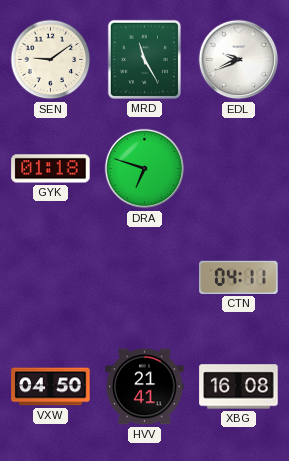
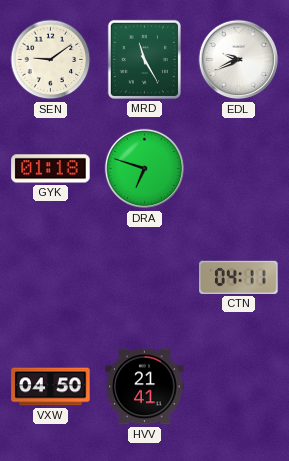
XBG: 16:08 -> none (239, 387)
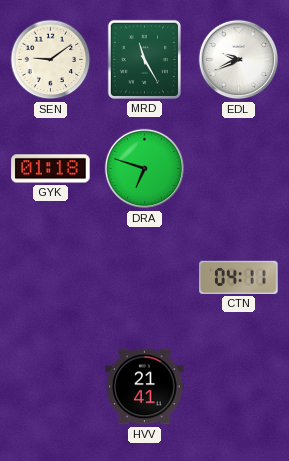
VXW: 04:50 -> none (51, 387)
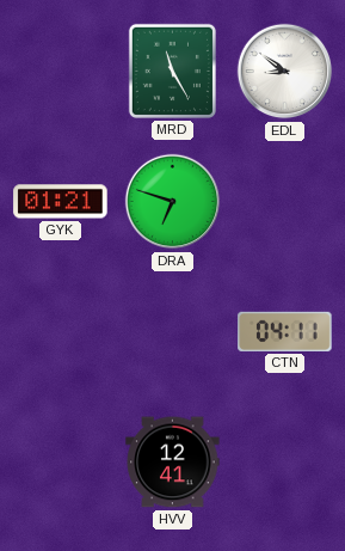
SEN: 9:09 -> none (51, 60)
EDL: 9:41 -> 8:51 (285, 72)
GYK: 01:18 -> 01:21 (61, 202)
HVV: 21:41 -> 12:41 (173, 463)
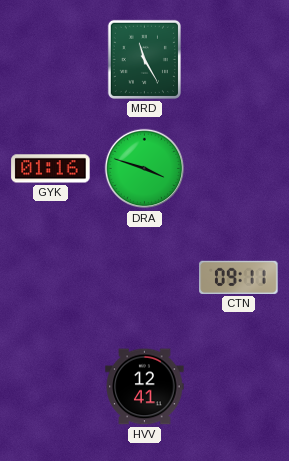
EDL: 8:51 -> none (285, 72)
GYK: 01:21 -> 01:16 (51, 169)
DRA: 6:48 -> 3:48 (145, 169)
CTN: 04:11 -> 09:11 (239, 277)
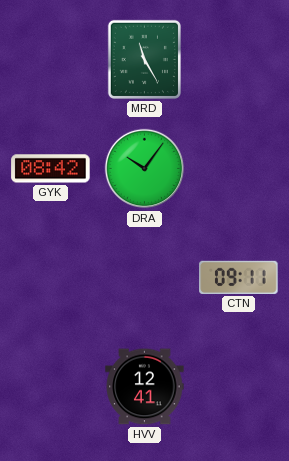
GYK: 01:16 -> 08:42 (51, 169)
DRA: 3:48 -> 10:06 (145, 169)
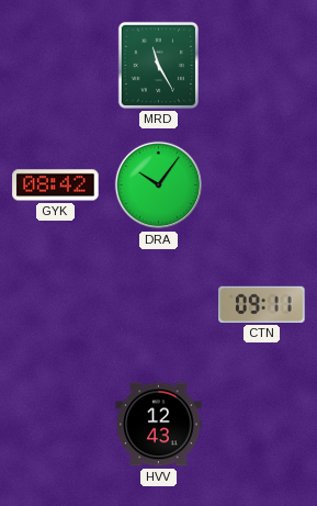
HVV: 12:41 -> 12:43 (159, 425)
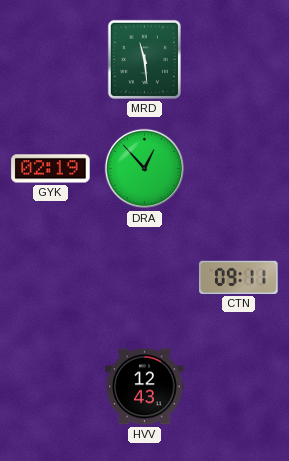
MRD: 11:25 -> 11:29 (144, 59)
GYK: 08:42 -> 02:19 (51, 169)
DRA: 10:06 -> 12:53 (145, 169)
